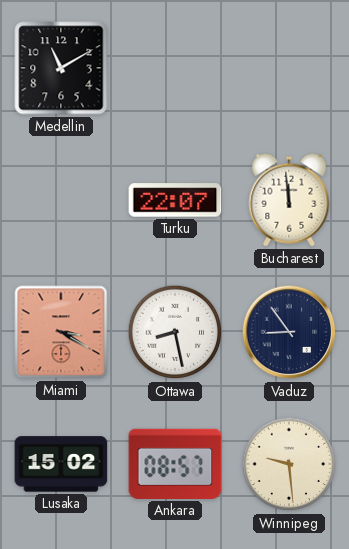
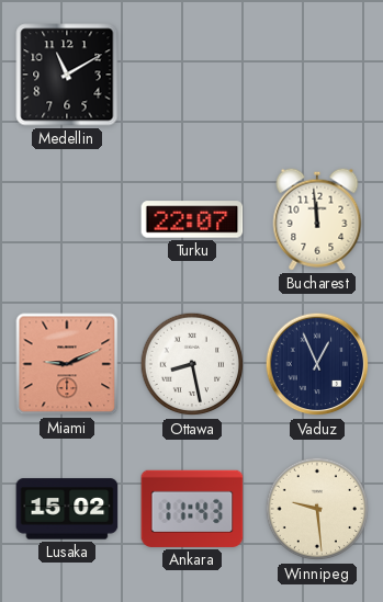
Miami: 3:20 -> 9:11 (67, 364)
Vaduz: 8:54 -> 12:56 (317, 364)
Ankara: 08:57 -> 11:43 (192, 509)
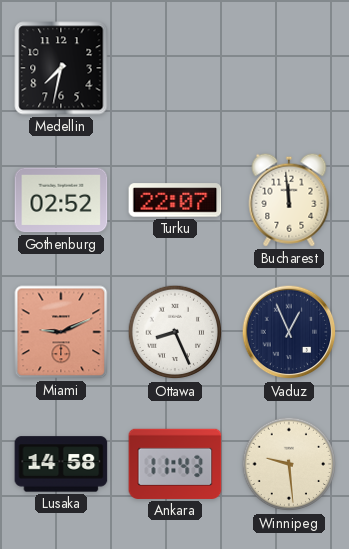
Medellin: 11:10 -> 7:32 (61, 68)
Gothenburg: none -> 02:52 (61, 200)
Ottawa: 8:28 -> 8:26 (175, 332)
Lusaka: 15:02 -> 14:58 (61, 464)
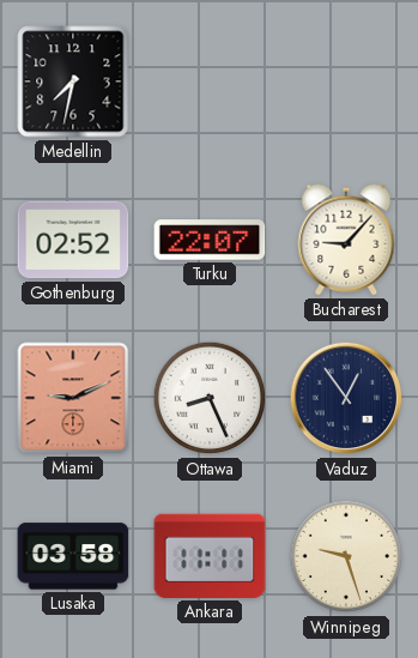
Bucharest: 11:59 -> 9:07 (346, 240)
Vaduz: 12:56 -> 12:54 (346, 398)
Lusaka: 14:58 -> 03:58 (73, 556)
Ankara: 11:43 -> 11:11 (210, 556)
Winnipeg: 9:29 -> 9:27 (346, 556)
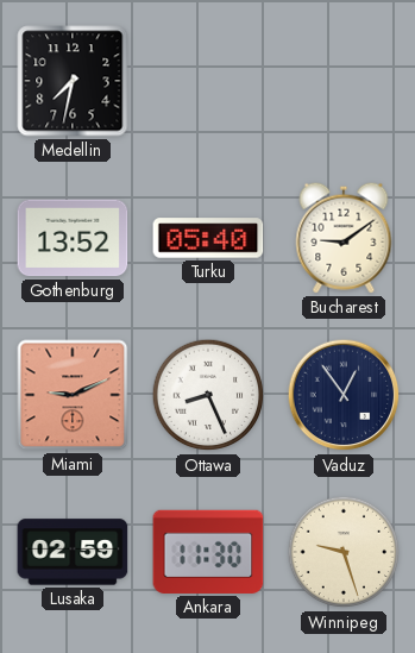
Gothenburg: 02:52 -> 13:52 (73, 238)
Turku: 22:07 -> 05:40 (208, 238)
Bucharest: 9:07 -> 9:09 (344, 238)
Lusaka: 03:58 -> 02:59 (73, 552)
Ankara: 11:11 -> 11:30 (208, 552)
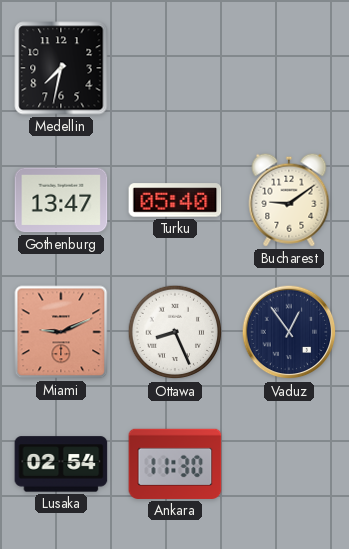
Gothenburg: 13:52 -> 13:47 (61, 200)
Lusaka: 02:59 -> 02:54 (61, 464)
Winnipeg: 9:27 -> none (344, 552)
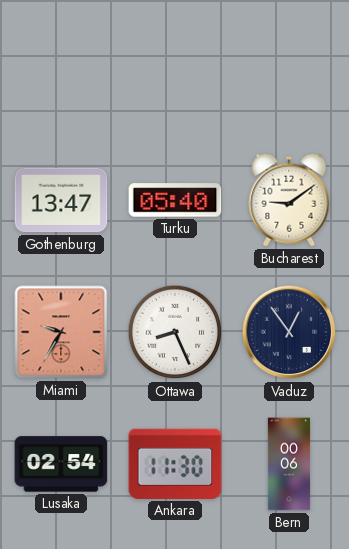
Medellin: 7:32 -> none (61, 68)
Miami: 9:11 -> 9:35 (61, 332)
Bern: none -> 00:06 (289, 464)
